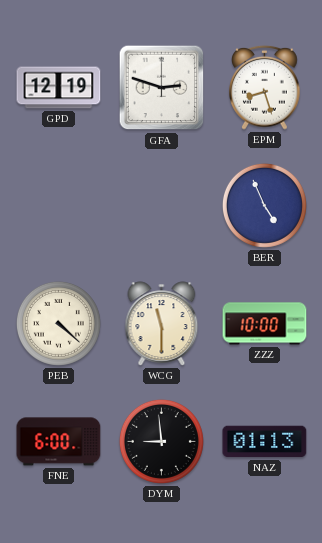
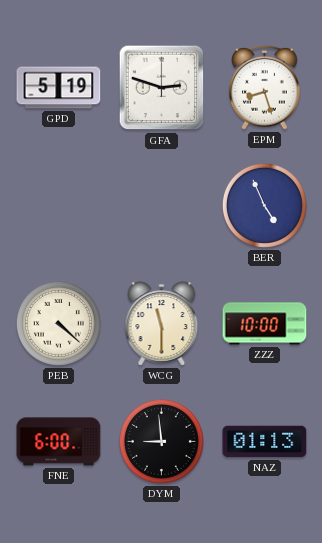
GPD: 12:19 -> 5:19 (59, 88)
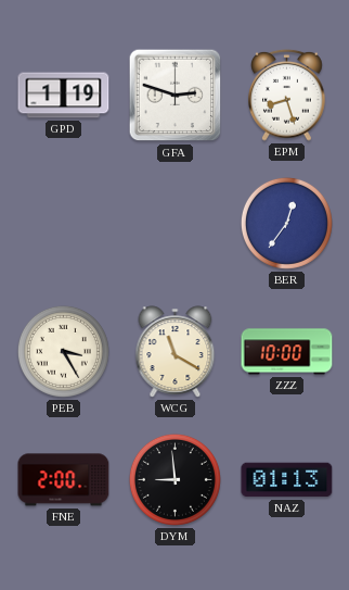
GPD: 5:19 -> 1:19 (64, 96)
BER: 4:56 -> 12:36 (286, 223)
PEB: 4:22 -> 3:25 (63, 351)
WCG: 11:30 -> 11:20 (176, 352)
FNE: 6:00 -> 2:00 (64, 480)
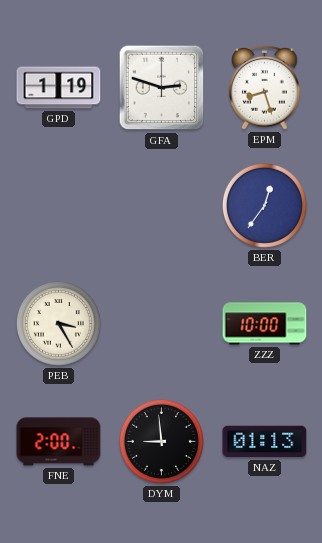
WCG: 11:20 -> none (176, 352)
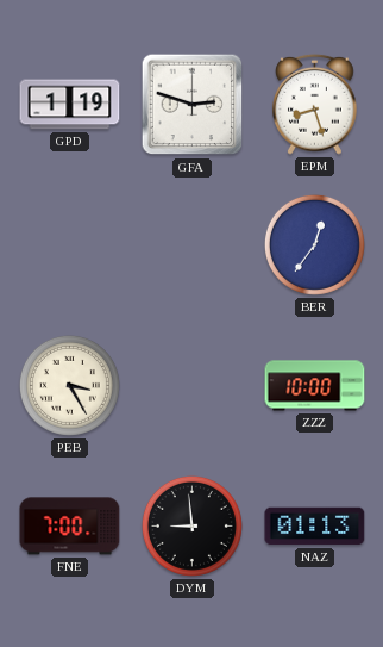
FNE: 2:00 -> 7:00 (70, 527)
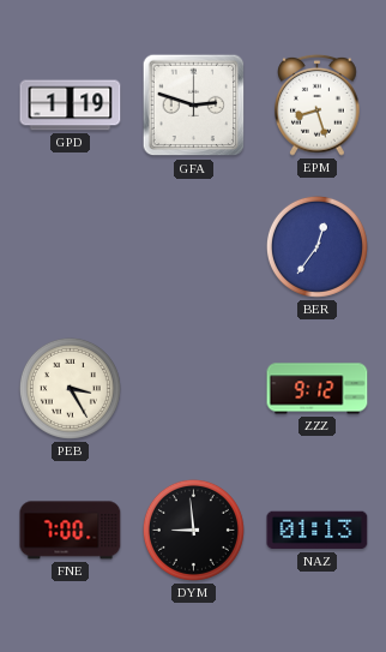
ZZZ: 10:00 -> 9:12 (318, 389)
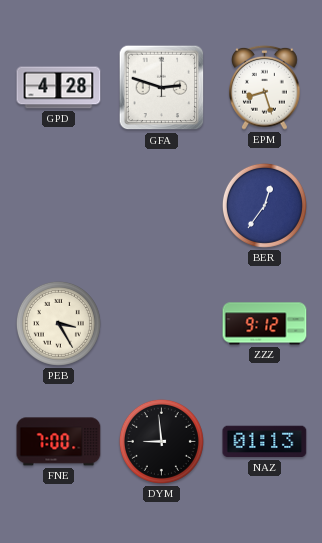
GPD: 1:19 -> 4:28 (59, 88)
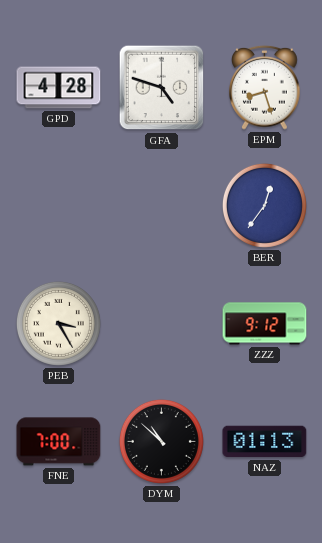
GFA: 2:48 -> 4:48 (162, 88)
DYM: 8:59 -> 10:52 (161, 441)
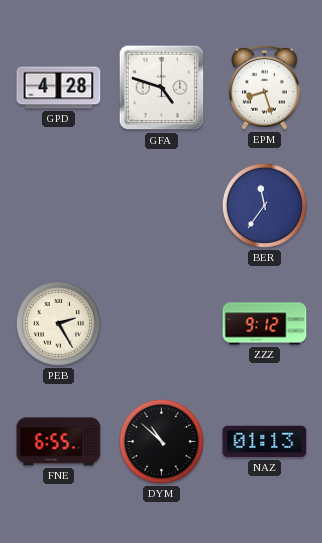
BER: 12:36 -> 11:36 (264, 205)
PEB: 3:25 -> 2:25 (58, 323)
FNE: 7:00 -> 6:55 (59, 442)
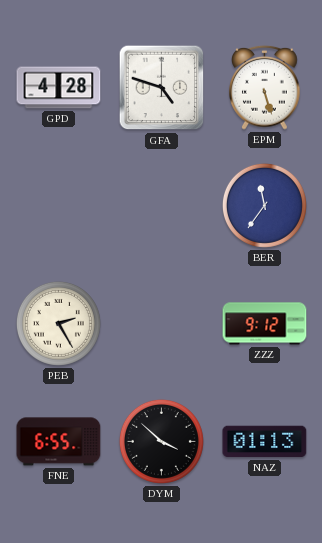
EPM: 8:27 -> 5:27 (265, 87)
DYM: 10:52 -> 3:52 (161, 441)
